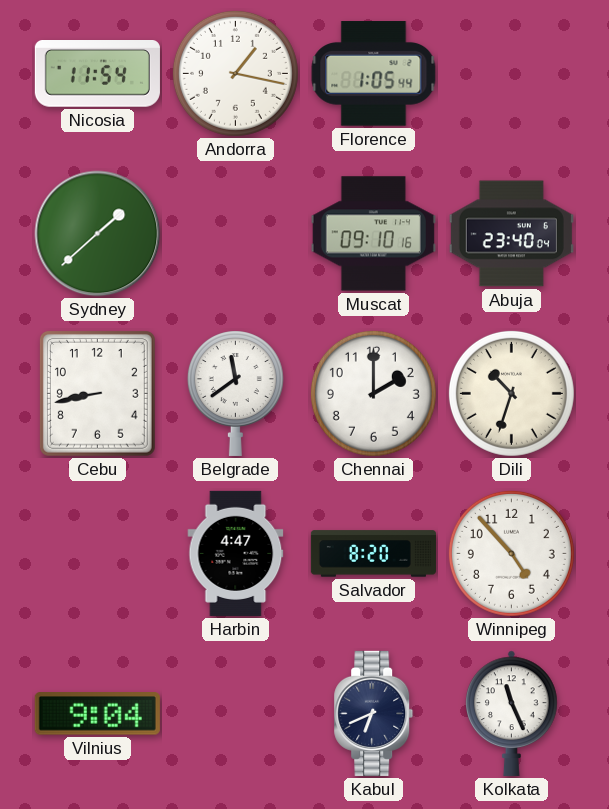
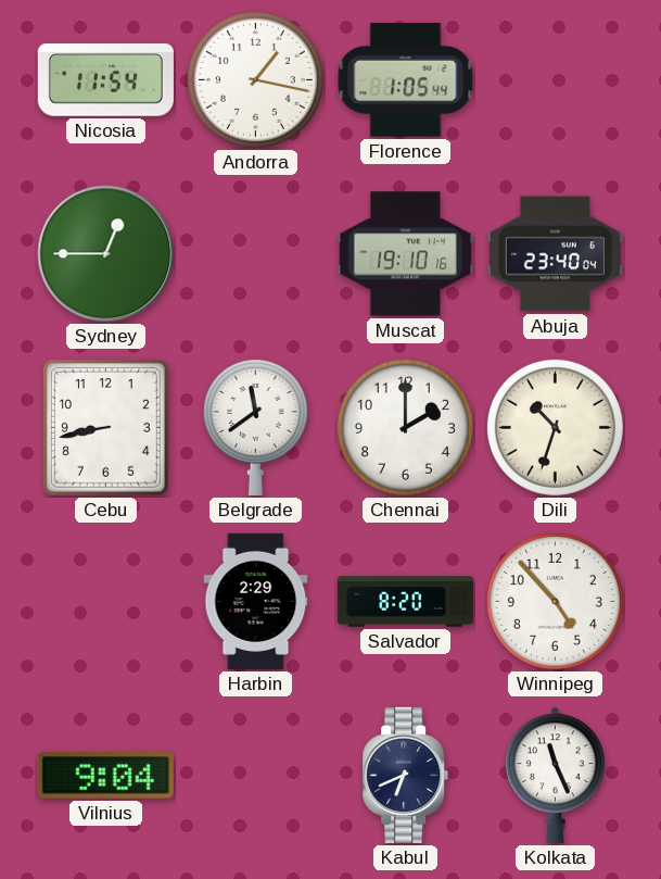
Sydney: 1:38 -> 12:45 (106, 254)
Muscat: 09:10 -> 19:10 (405, 254)
Harbin: 4:47 -> 2:29 (256, 601)
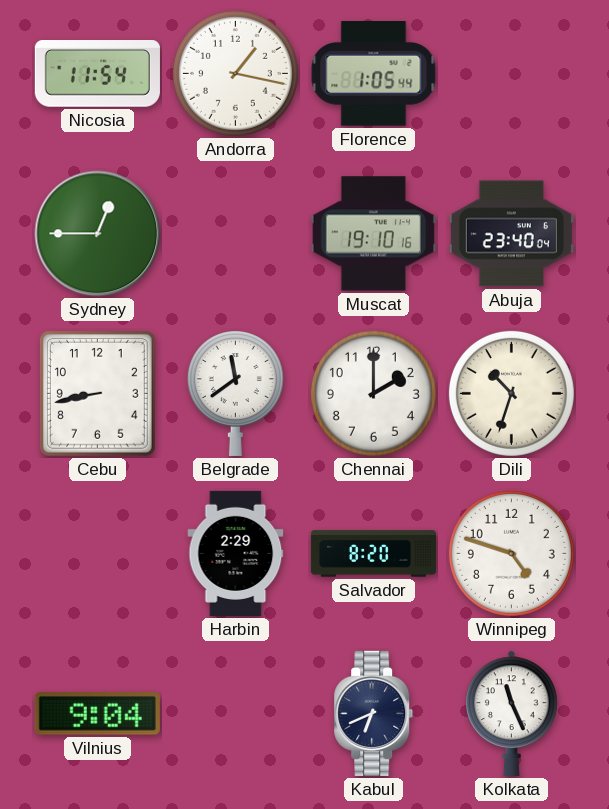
Winnipeg: 4:53 -> 4:48 (511, 553)
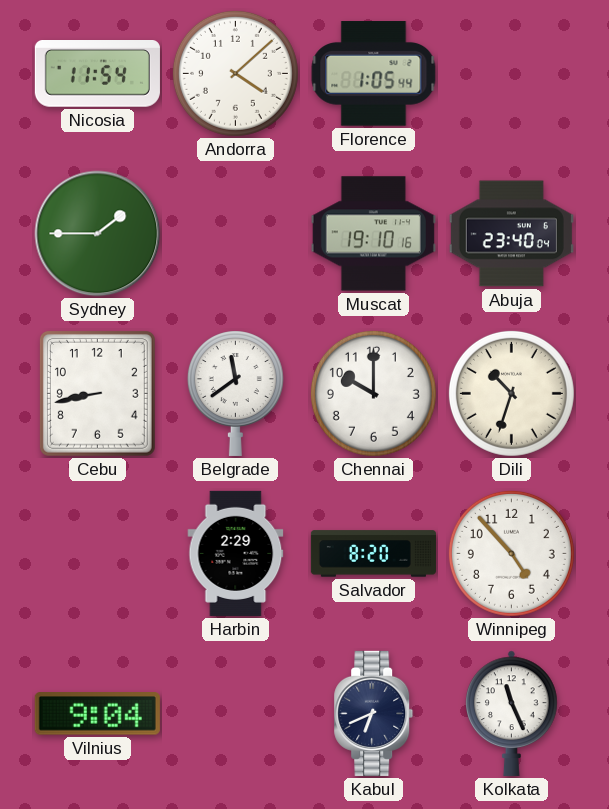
Andorra: 1:17 -> 4:08 (235, 73)
Sydney: 12:45 -> 1:45 (98, 234)
Chennai: 2:00 -> 10:00 (373, 393)
Winnipeg: 4:48 -> 4:53 (511, 553)
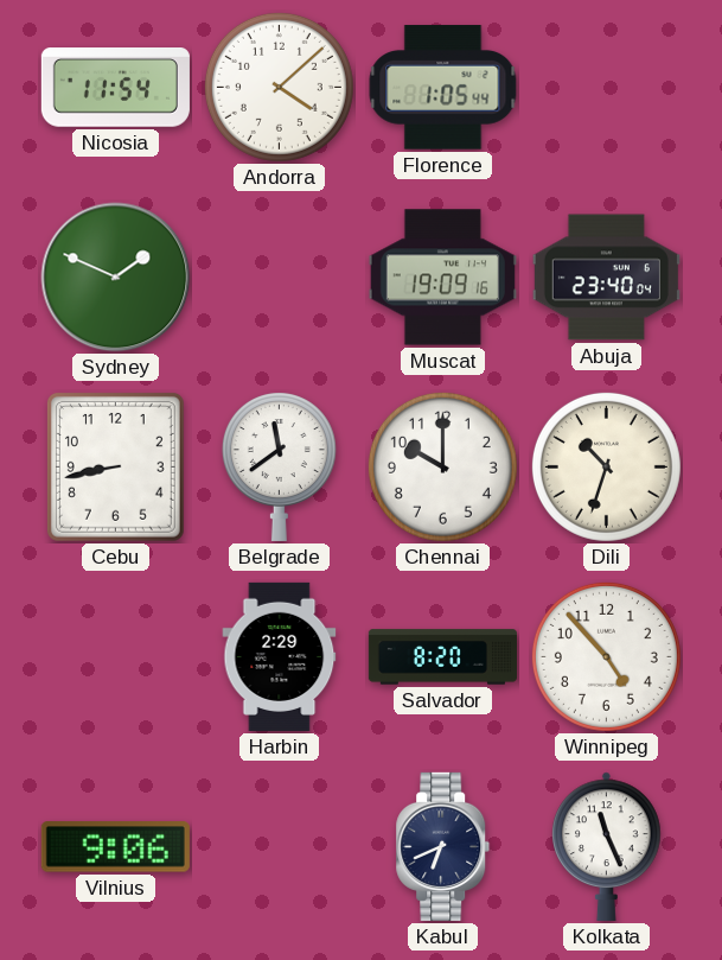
Sydney: 1:45 -> 1:49 (116, 278)
Muscat: 19:10 -> 19:09 (442, 278)
Vilnius: 9:04 -> 9:06 (115, 847)
